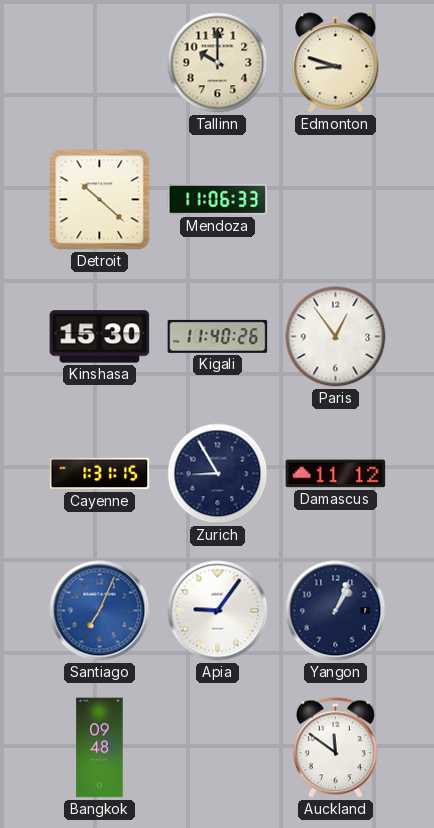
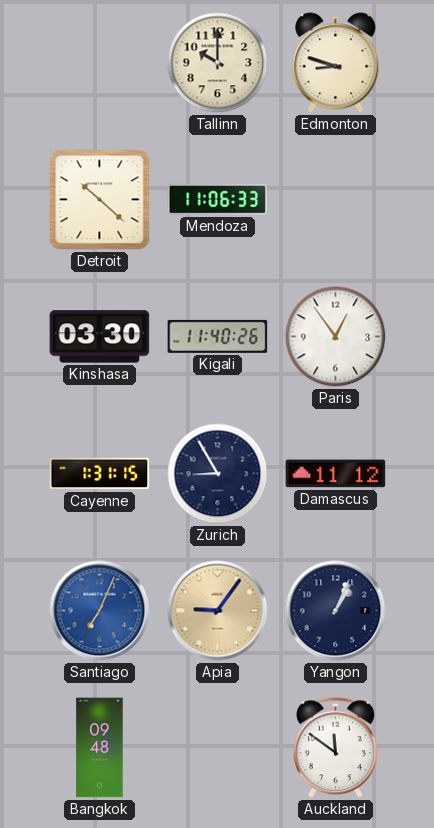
Kinshasa: 15:30 -> 03:30 (100, 337)
Apia dial: white -> champagne (218, 611)
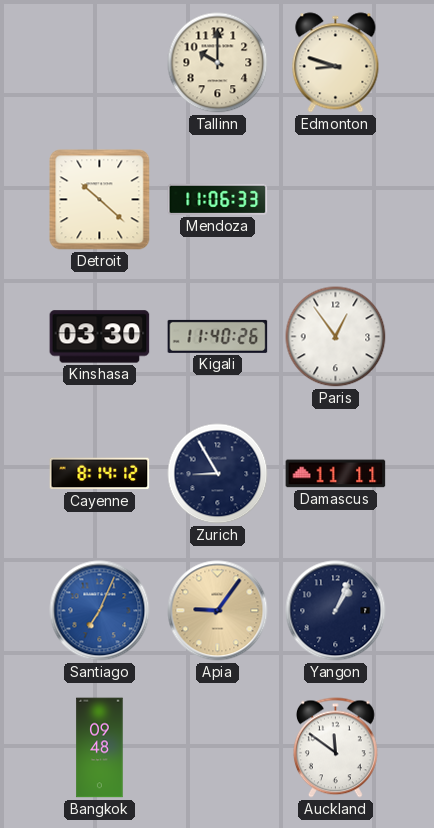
Cayenne: 1:31 -> 8:14 (100, 474)
Damascus: 11:12 -> 11:11 (336, 474)
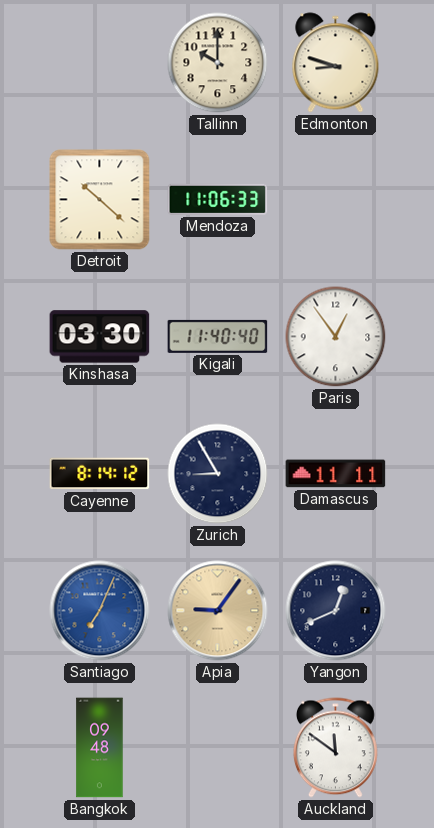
Kigali: 11:40:26 -> 11:40:40 (218, 336)
Yangon: 1:04 -> 12:41 (336, 611)
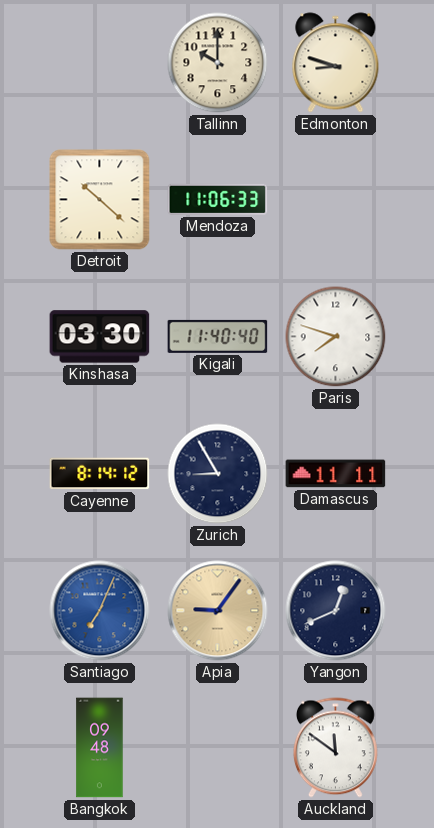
Paris: 12:54 -> 7:48 (336, 337)
